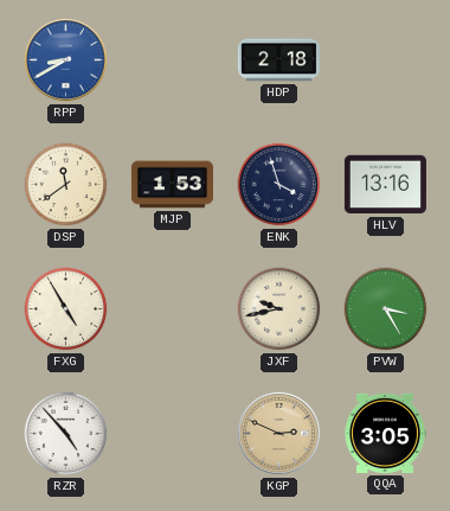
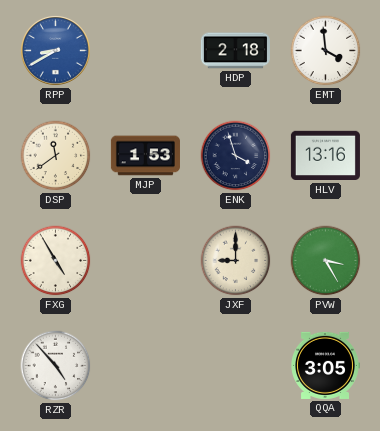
EMT: none -> 3:59 (326, 51)
JXF: 9:43 -> 9:00 (236, 261)
KGP: 2:49 -> none (278, 433)
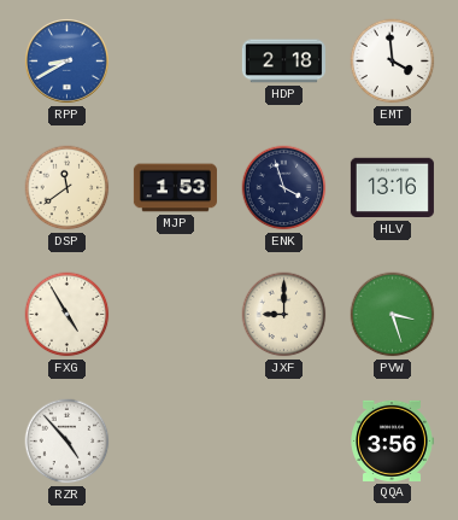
PVW: 3:25 -> 3:27 (393, 315)
QQA: 3:05 -> 3:56 (393, 440)
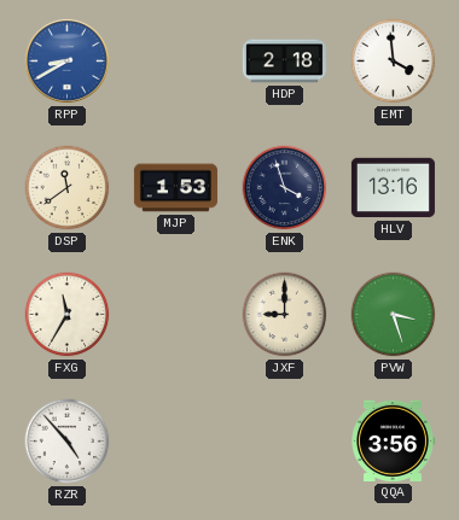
FXG: 4:55 -> 11:35 (68, 315)
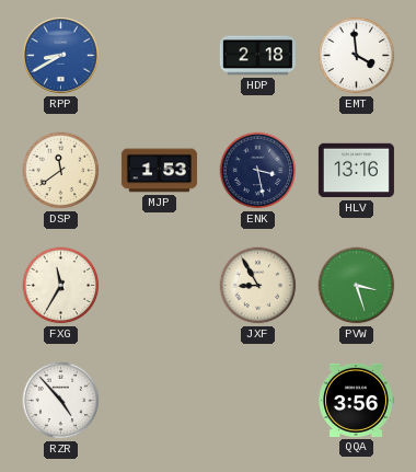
ENK: 3:57 -> 3:28 (258, 171)
JXF: 9:00 -> 8:55 (258, 286)
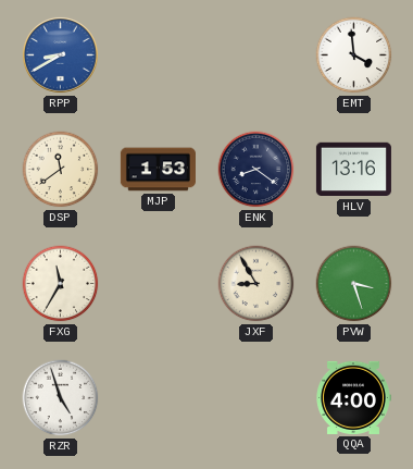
HDP: 2:18 -> none (257, 56)
ENK: 3:28 -> 8:21 (256, 170)
RZR: 4:53 -> 4:57 (61, 398)
QQA: 3:56 -> 4:00 (354, 397)
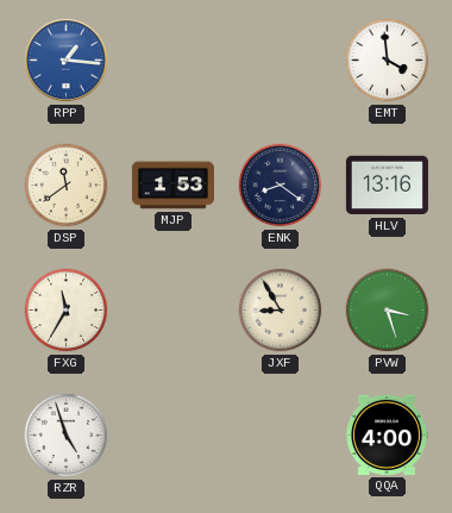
RPP: 8:40 -> 1:16 (65, 60)
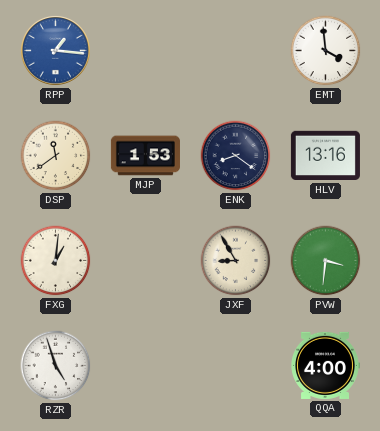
FXG: 11:35 -> 1:01 (56, 261)
PVW: 3:27 -> 3:31 (326, 261)
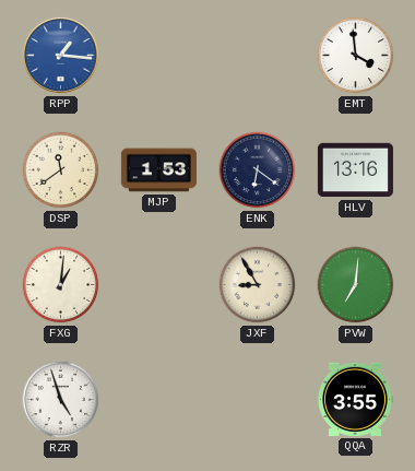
ENK: 8:21 -> 6:21 (258, 170)
PVW: 3:31 -> 7:01 (356, 285)
QQA: 4:00 -> 3:55 (356, 399)
